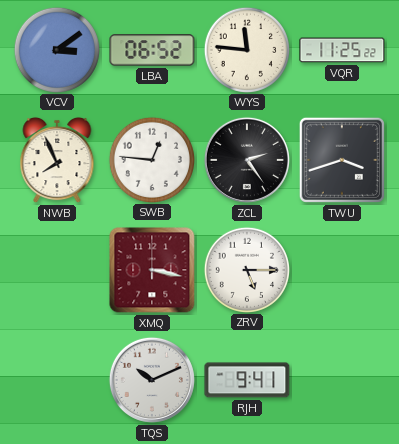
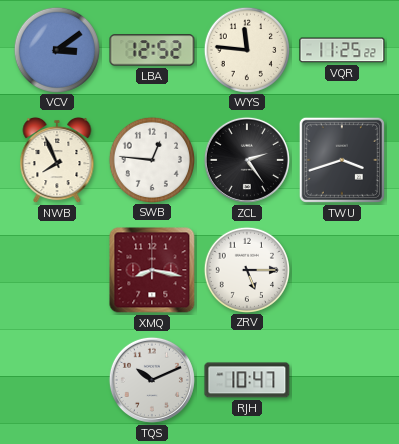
LBA: 06:52 -> 12:52 (152, 50)
XMQ: 3:17 -> 8:17 (152, 270)
RJH: 9:41 -> 10:47 (247, 380)
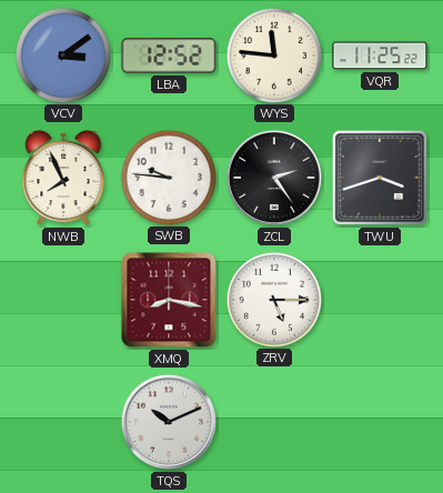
SWB: 12:46 -> 9:46 (168, 177)
RJH: 10:47 -> none (247, 380)
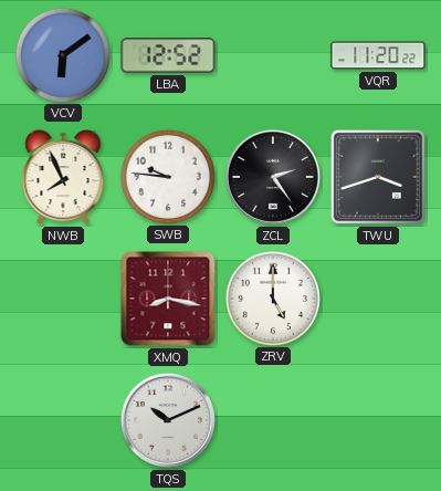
VCV: 3:09 -> 6:09 (62, 54)
WYS: 11:46 -> none (273, 54)
VQR: 11:25 -> 11:20 (378, 55)
ZRV: 5:15 -> 5:00 (272, 297)
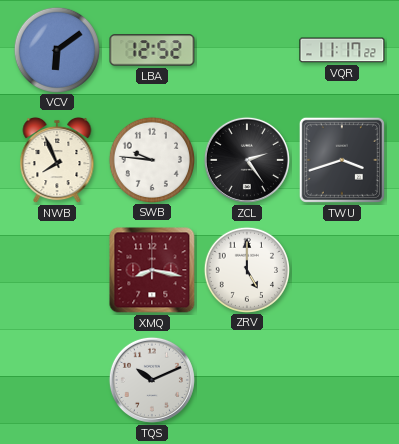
VQR: 11:20 -> 11:17 (342, 50)
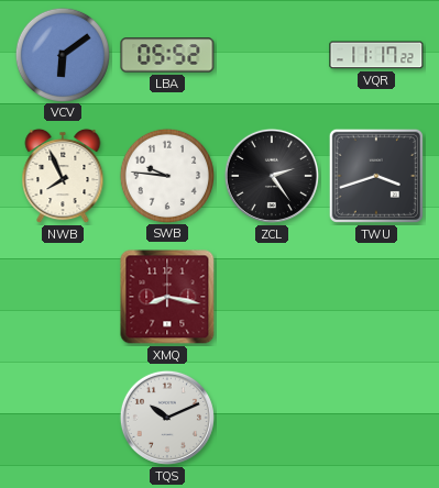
LBA: 12:52 -> 05:52 (167, 55)
ZRV: 5:00 -> none (246, 269)
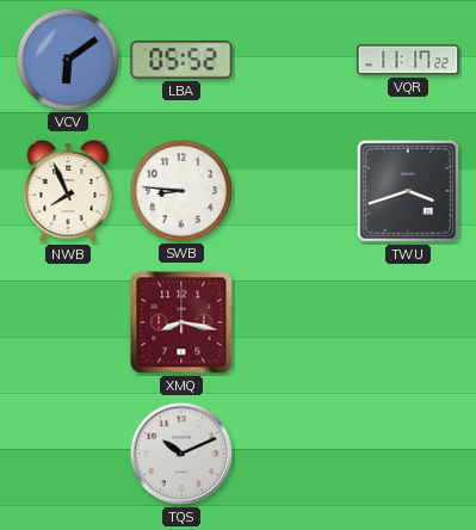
SWB: 9:46 -> 8:46 (180, 190)
ZCL: 2:24 -> none (272, 176)
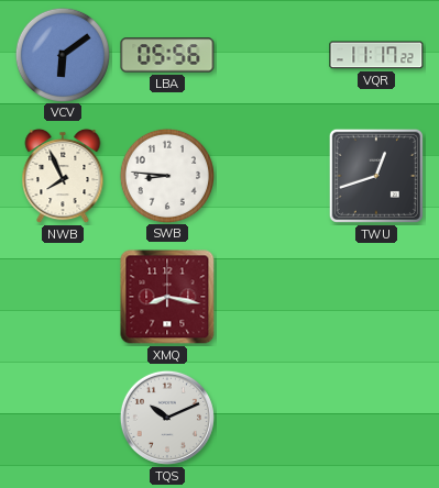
LBA: 05:52 -> 05:56 (167, 55)
TWU: 3:42 -> 12:42 (376, 176)
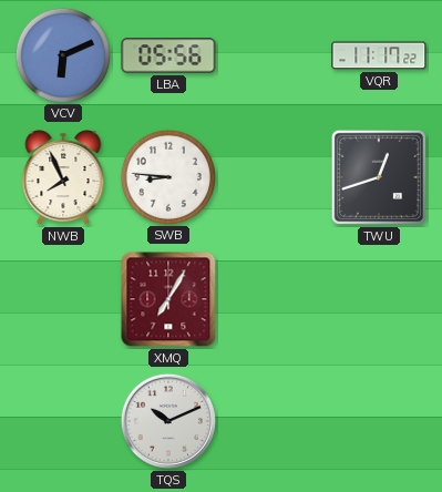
VCV: 6:09 -> 6:11 (62, 54)
XMQ: 8:17 -> 7:05 (168, 299)
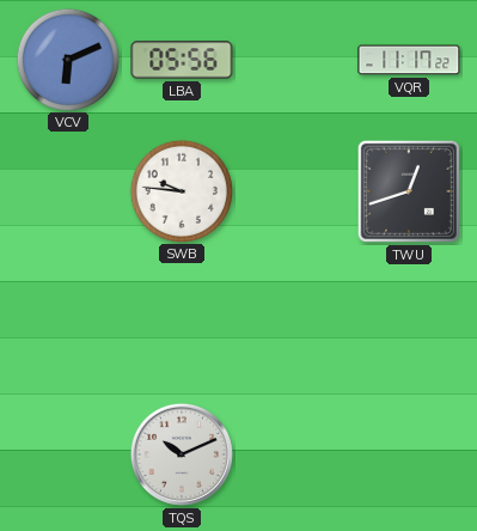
NWB: 7:56 -> none (63, 177)
SWB: 8:46 -> 9:46 (181, 190)
XMQ: 7:05 -> none (168, 299)
